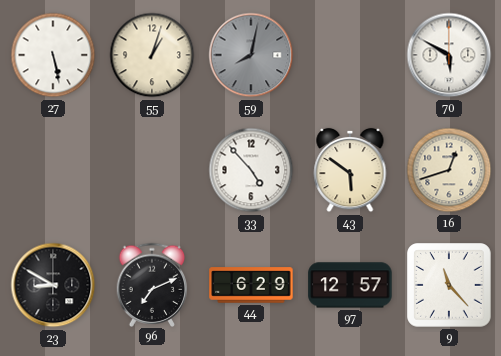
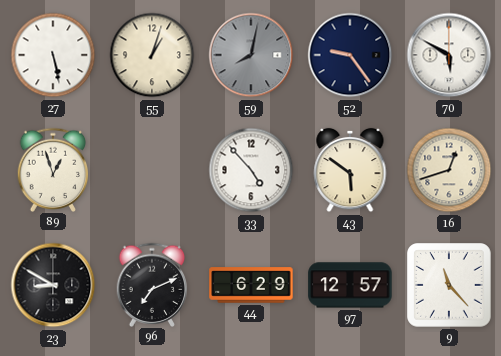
52: none -> 9:24 (350, 55)
89: none -> 12:57 (53, 169)
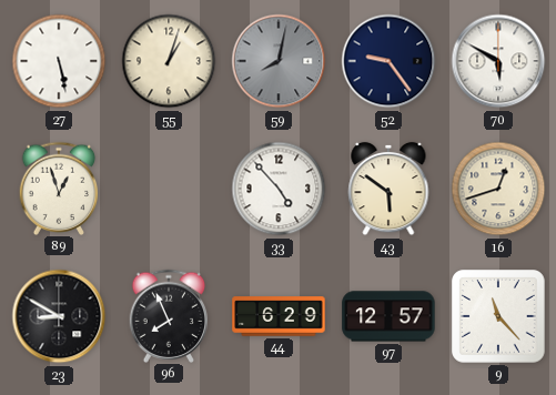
96: 7:11 -> 7:56 (169, 315)
